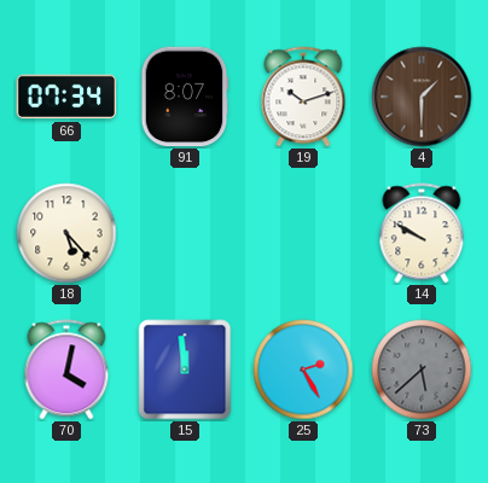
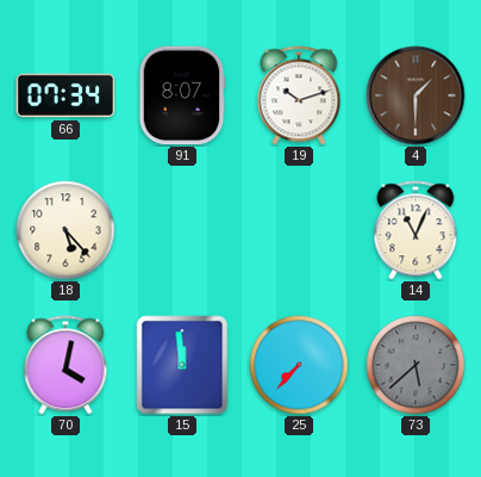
14: 9:50 -> 11:04 (416, 230)
25: 2:25 -> 7:37 (299, 365)
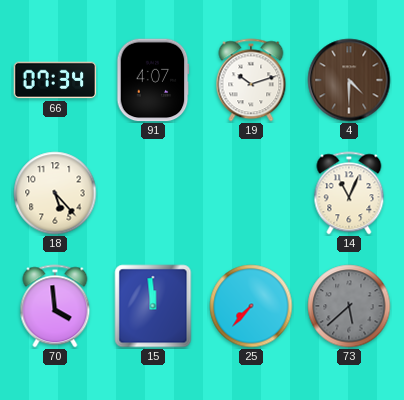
91: 8:07 -> 4:07 (153, 80)
4: 1:30 -> 4:30 (349, 80)
70: 4:02 -> 3:59 (55, 306)
